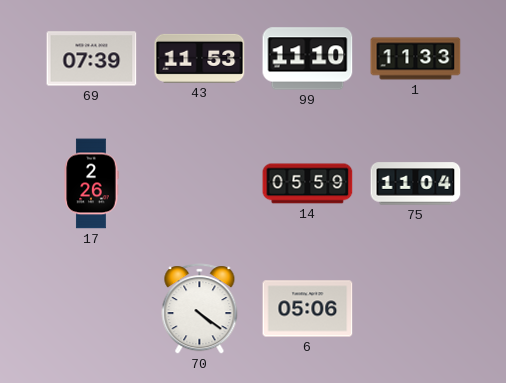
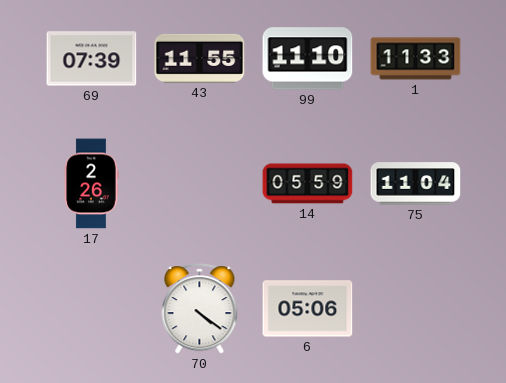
43: 11:53 -> 11:55 (200, 58)
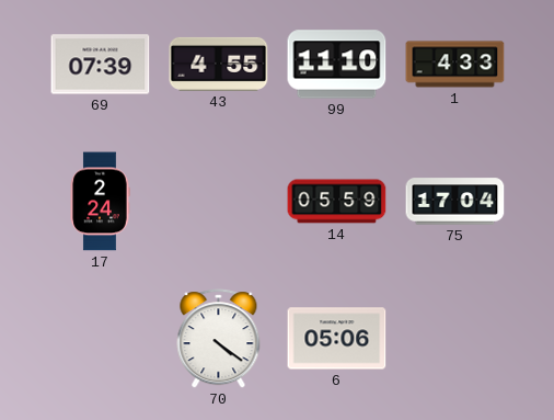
43: 11:55 -> 4:55 (219, 64)
1: 11:33 -> 4:33 (455, 65)
17: 2:26 -> 2:24 (100, 202)
75: 11:04 -> 17:04 (455, 202)
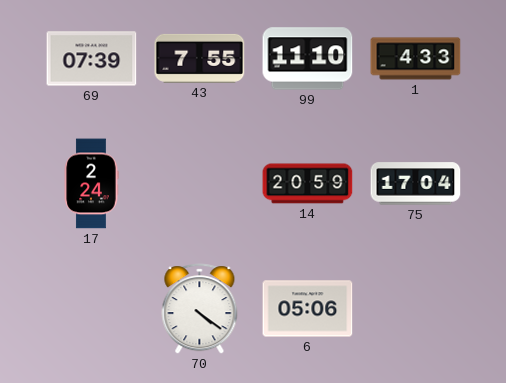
43: 4:55 -> 7:55 (200, 58)
14: 05:59 -> 20:59 (308, 184)
